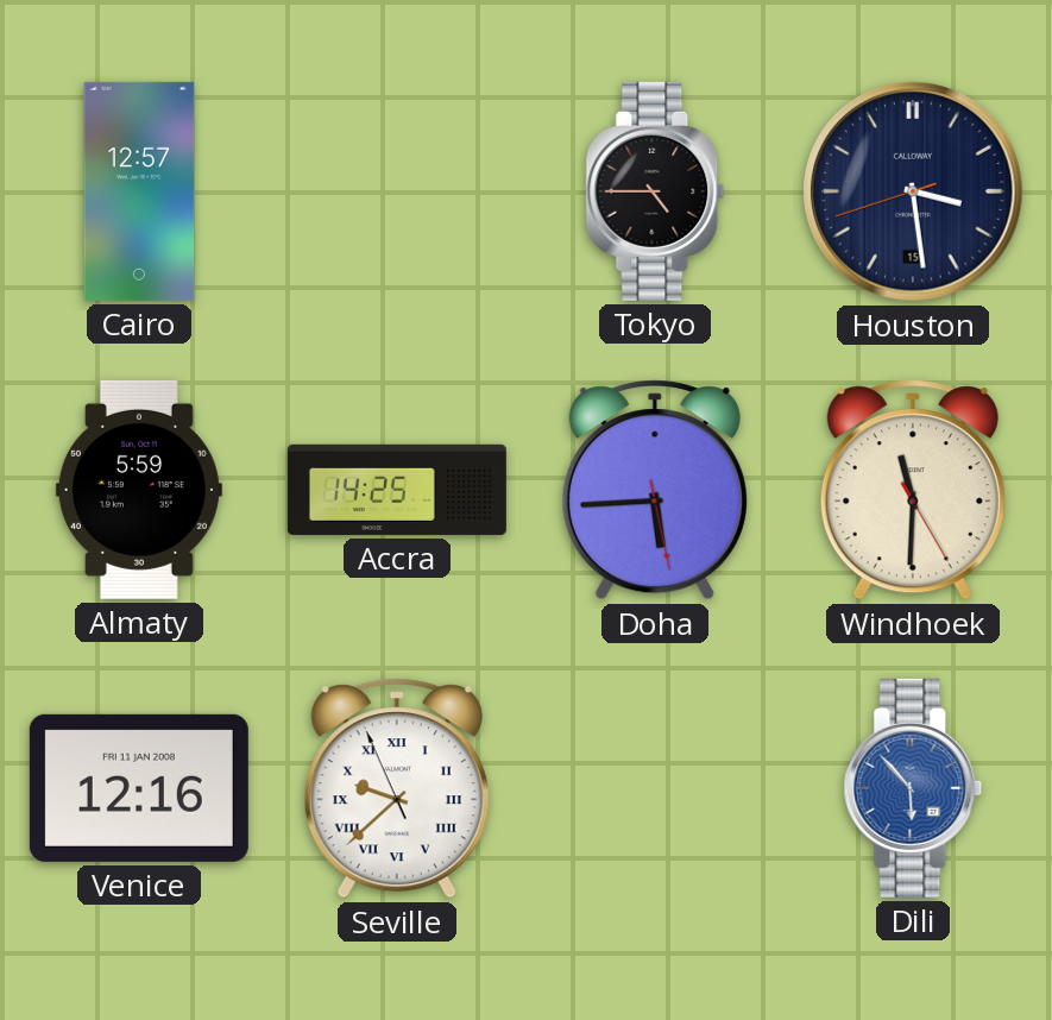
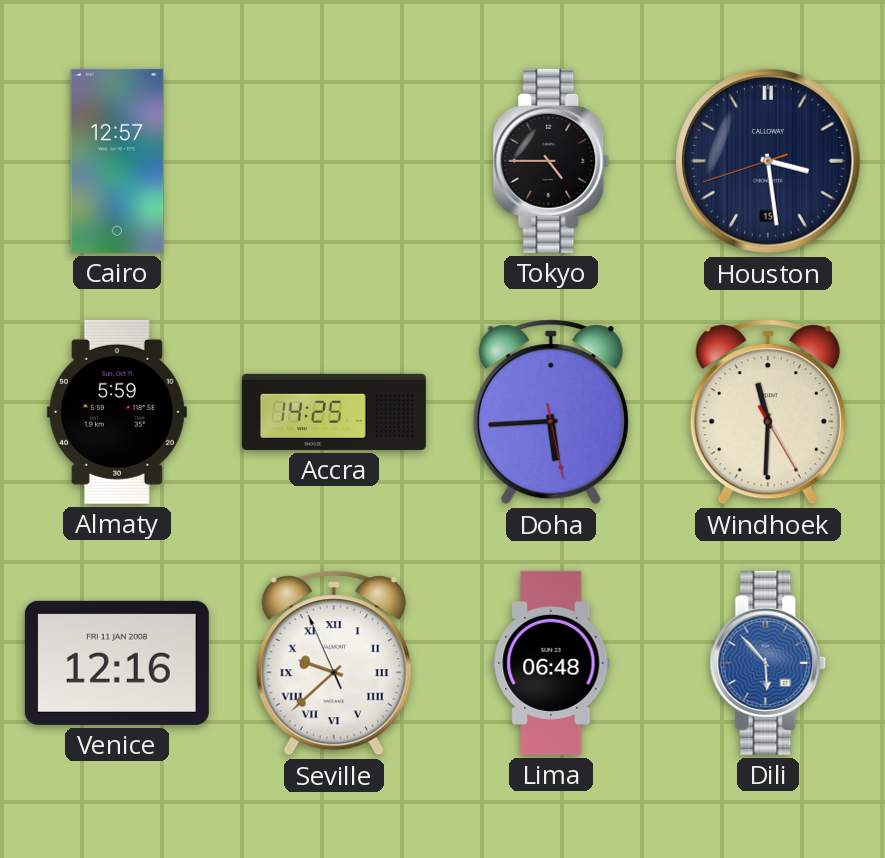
Lima: none -> 06:48 (551, 663)
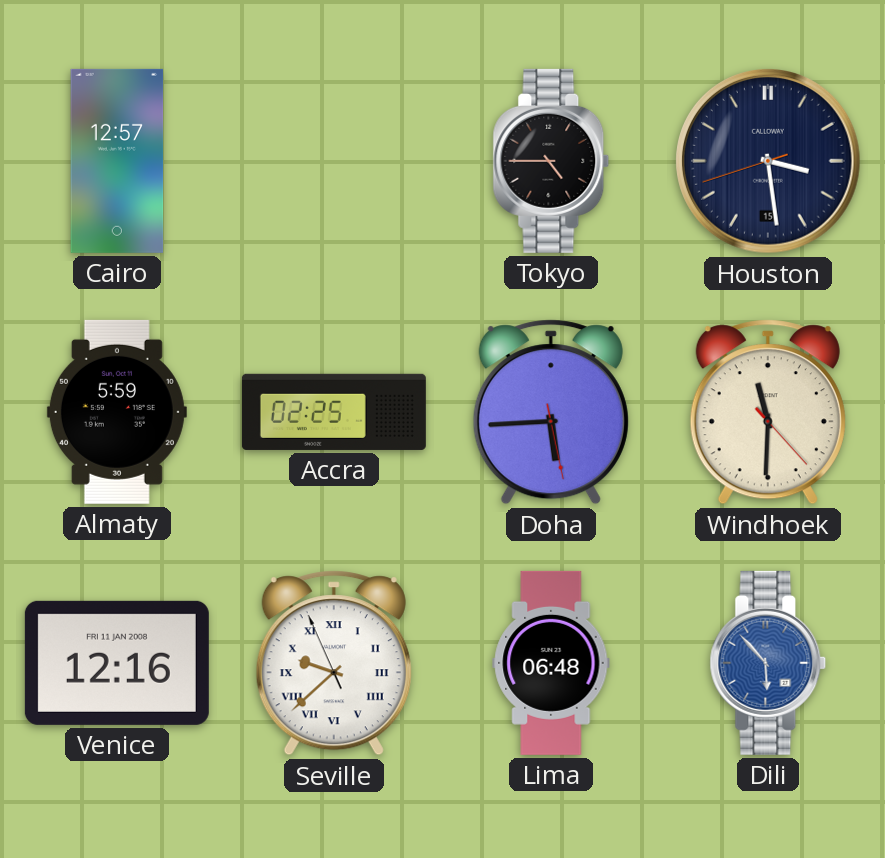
Accra: 14:25 -> 02:25 (334, 412)
Windhoek: 11:30:25 -> 11:30:23 (768, 412)
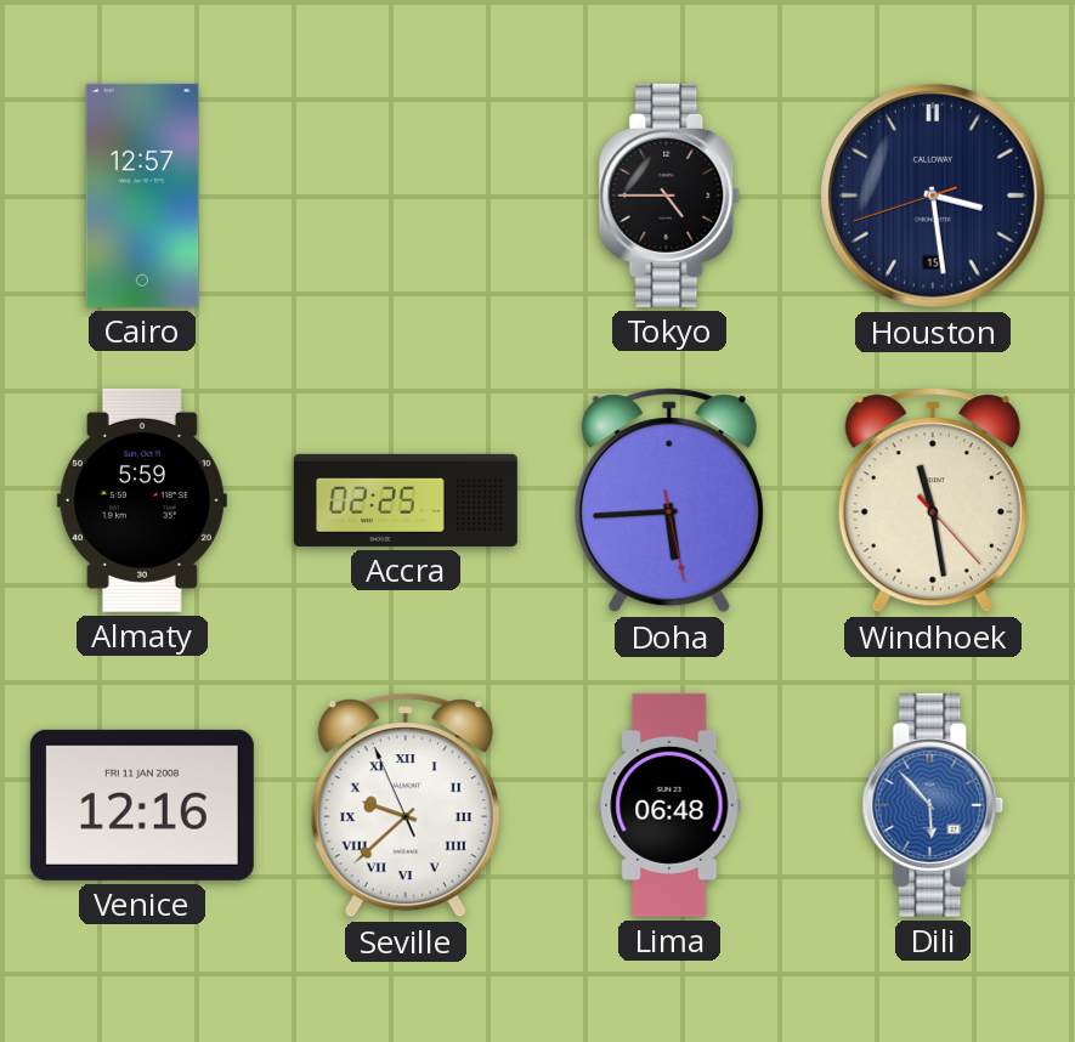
Windhoek: 11:30 -> 11:28 (933, 500)
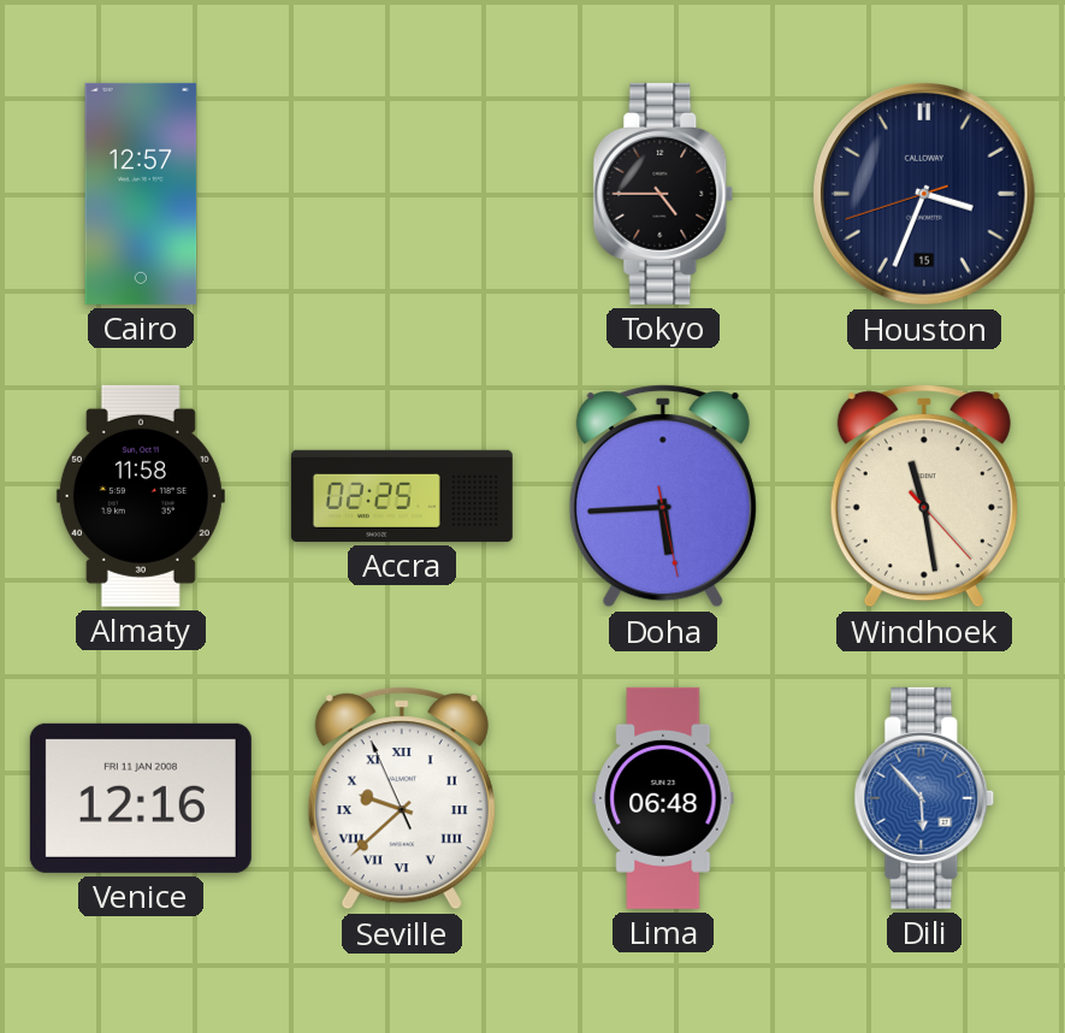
Houston: 3:28 -> 3:33 (924, 194)
Almaty: 5:59 -> 11:58 (141, 496)
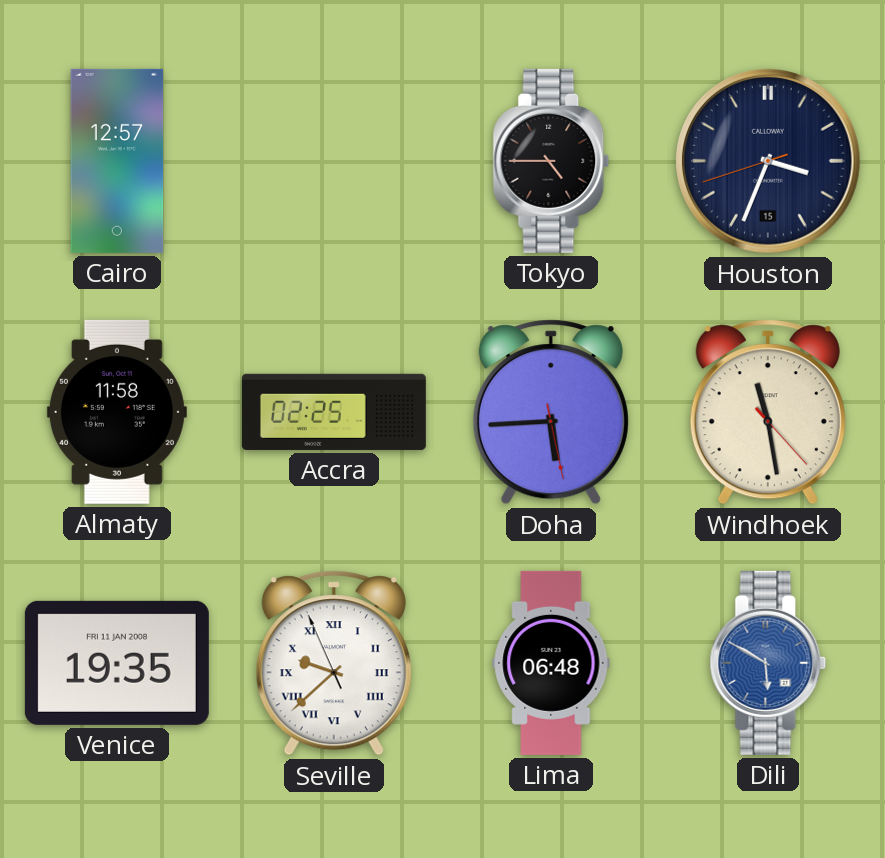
Venice: 12:16 -> 19:35 (117, 663)
Dili: 5:53 -> 5:50 (768, 663)
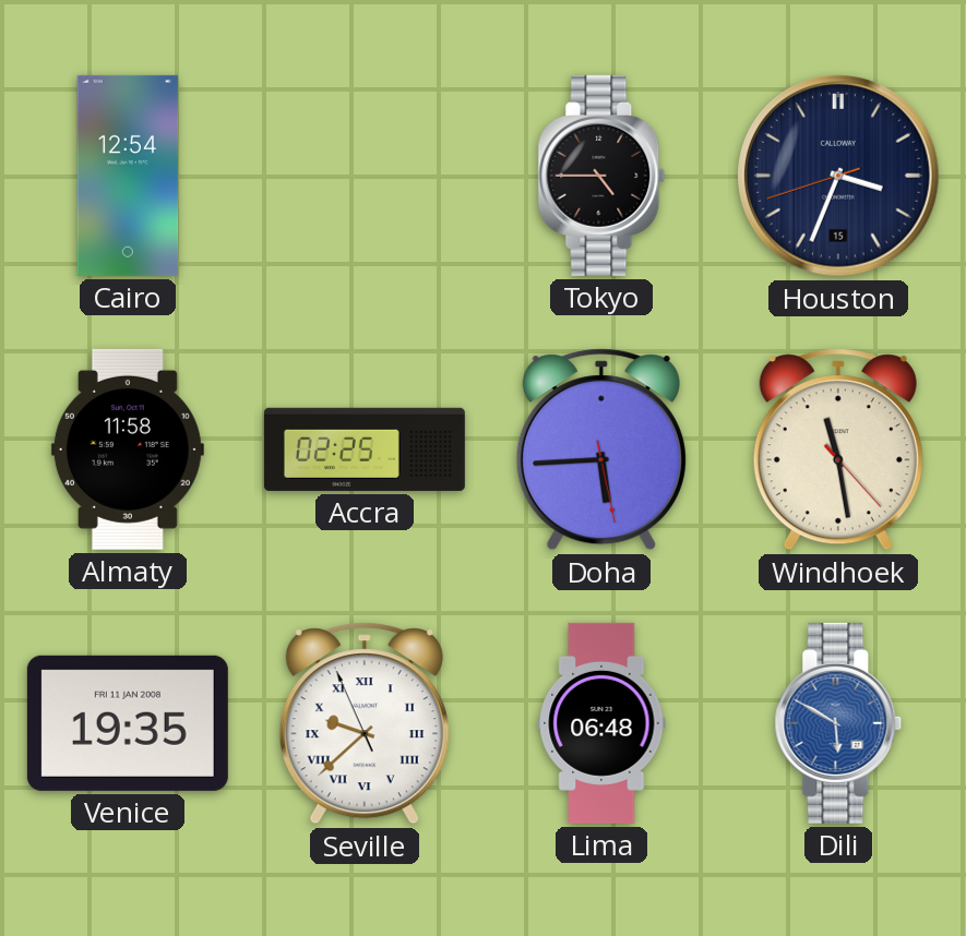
Cairo: 12:57 -> 12:54 (128, 176)
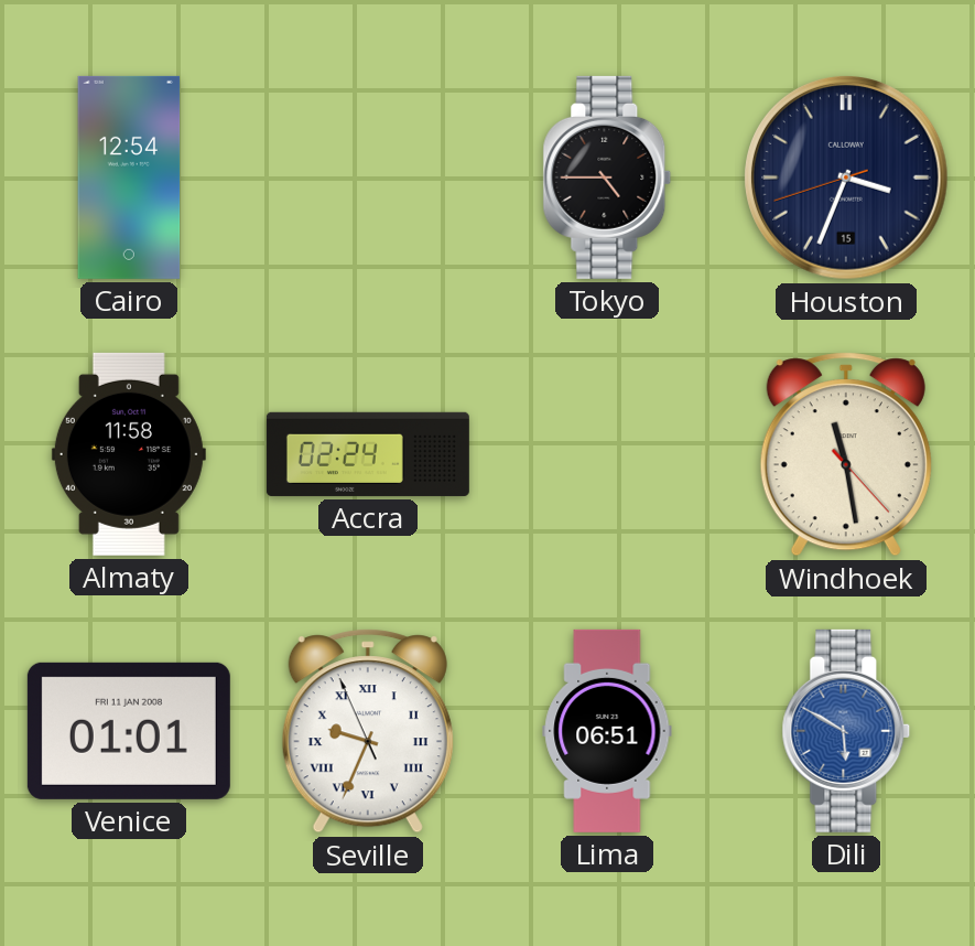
Accra: 02:25 -> 02:24 (368, 454)
Doha: 5:44 -> none (601, 449)
Venice: 19:35 -> 01:01 (129, 731)
Seville: 9:37 -> 9:33 (368, 731)
Lima: 06:48 -> 06:51 (607, 731)
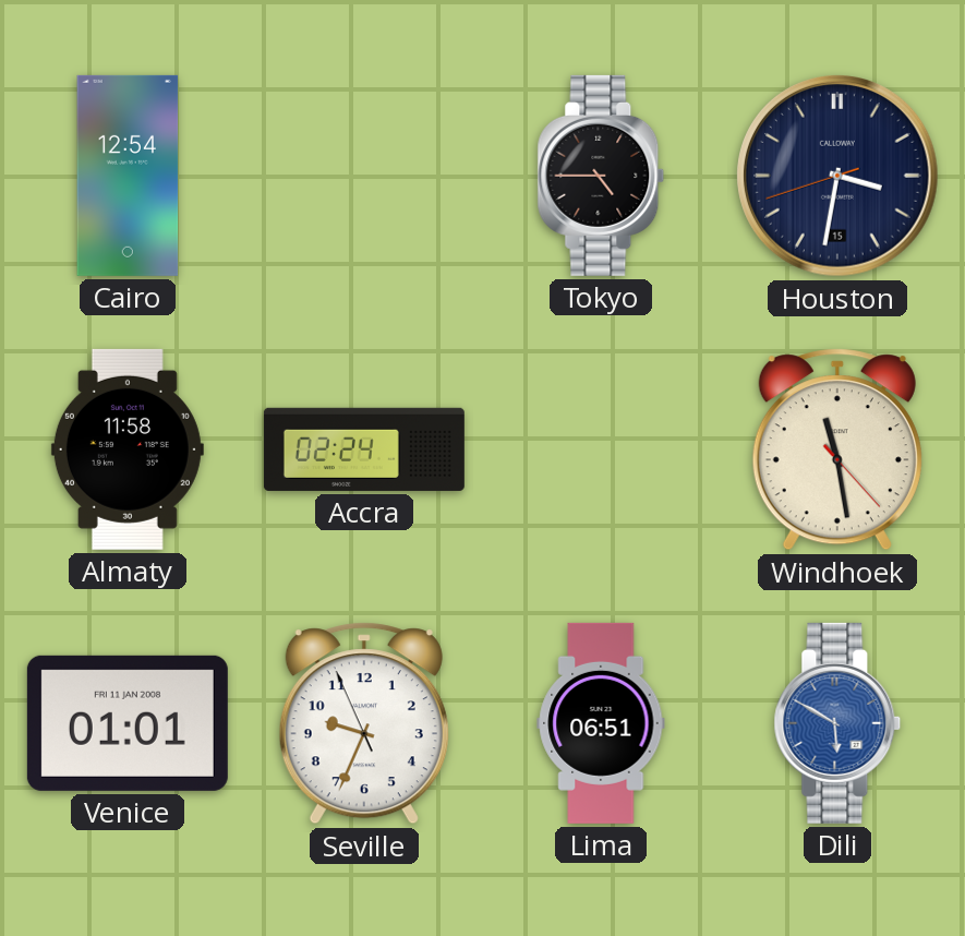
Houston: 3:33 -> 3:31 (837, 176)
Seville numerals: Roman -> Arabic (364, 723)
